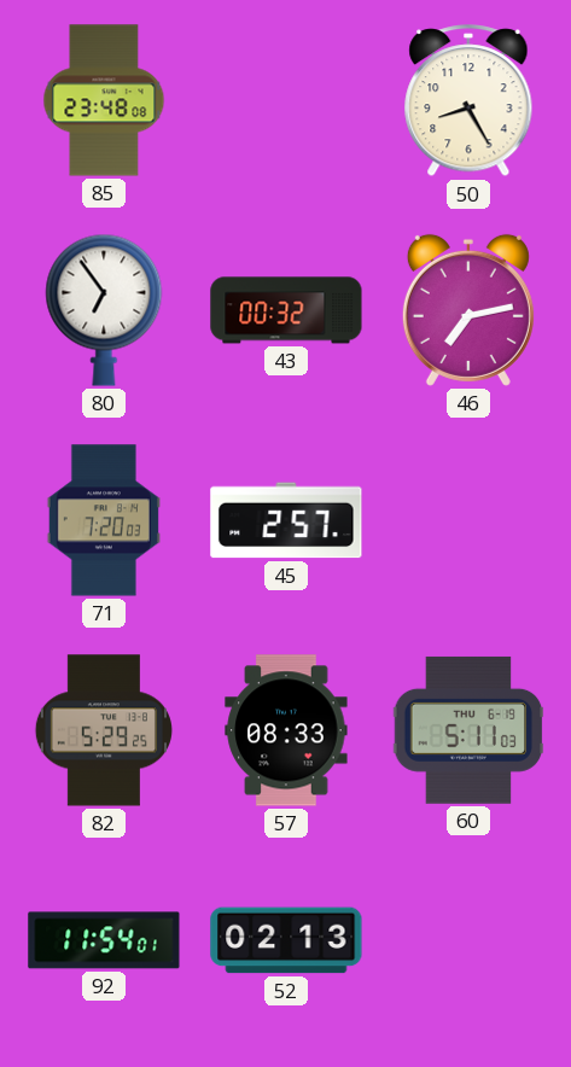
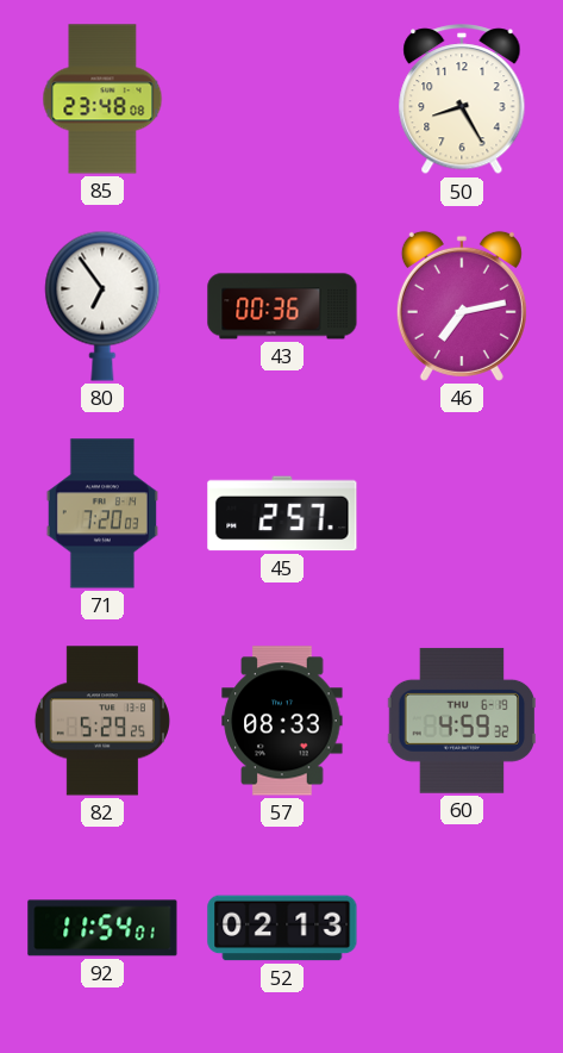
43: 00:32 -> 00:36 (282, 306)
60: 5:11 -> 4:59 (462, 721)
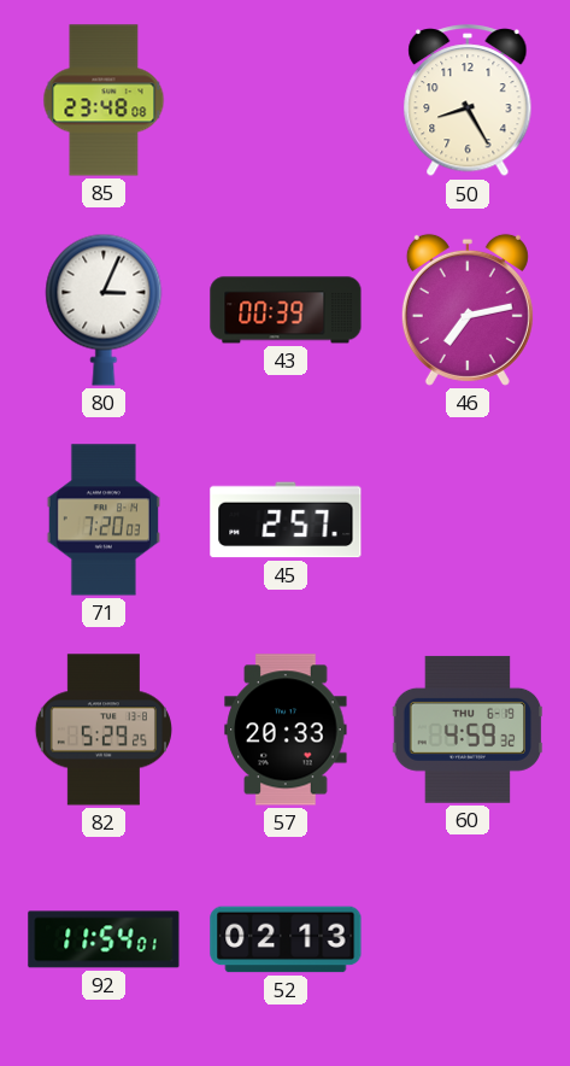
80: 6:54 -> 3:04 (104, 310)
43: 00:36 -> 00:39 (286, 310)
57: 08:33 -> 20:33 (286, 730)
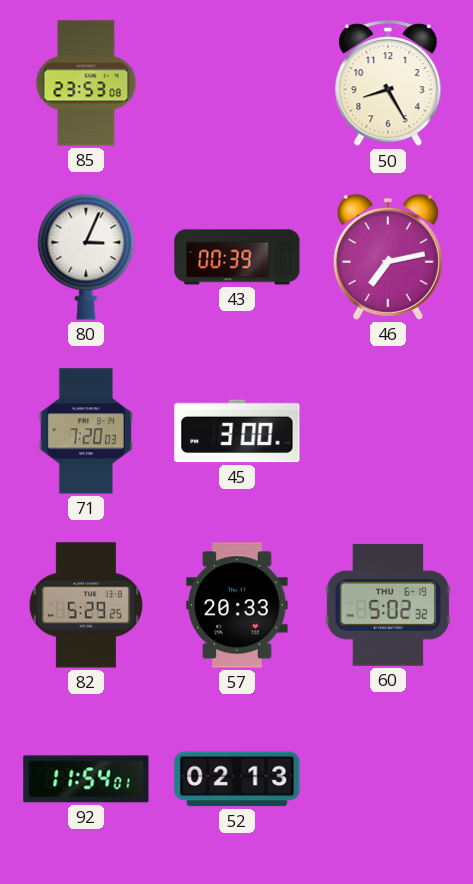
85: 23:48 -> 23:53 (86, 83)
45: 2:57 -> 3:00 (237, 431)
60: 4:59 -> 5:02 (388, 605)
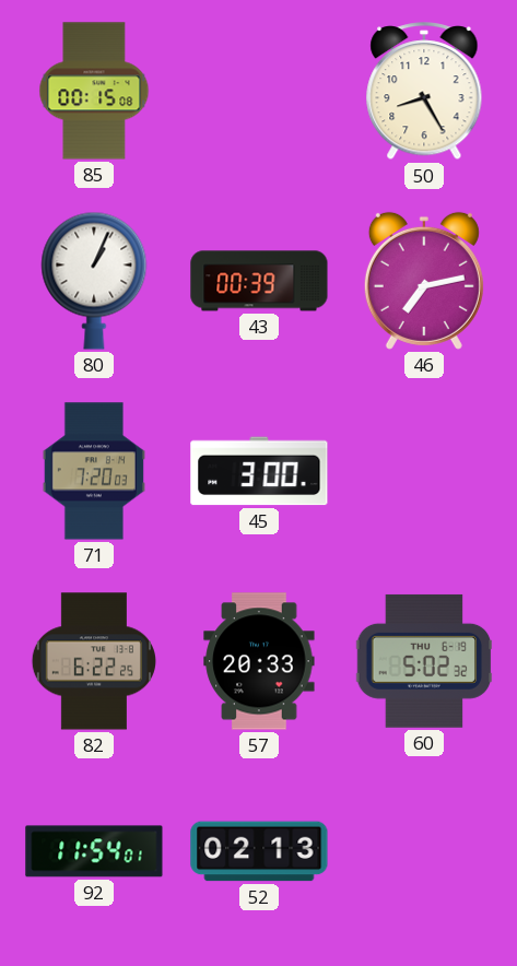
85: 23:53 -> 00:15 (94, 91)
80: 3:04 -> 1:04 (94, 281)
82: 5:29 -> 6:22 (94, 661)
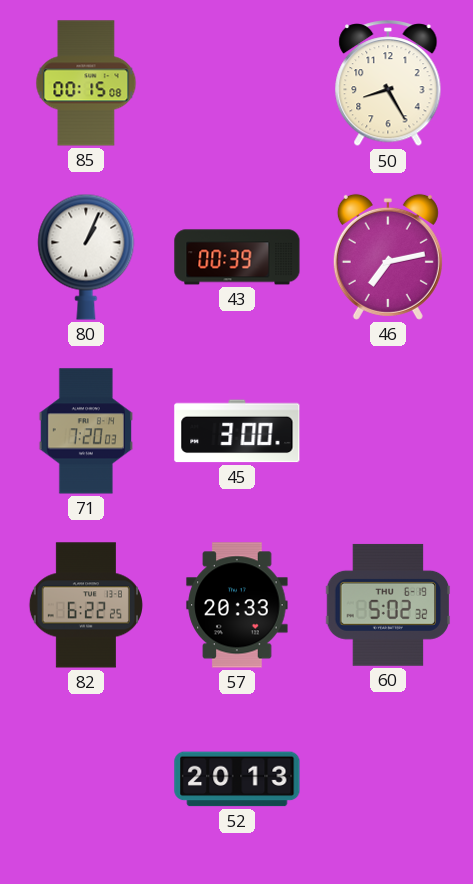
92: 11:54 -> none (94, 851)
52: 02:13 -> 20:13 (237, 779)
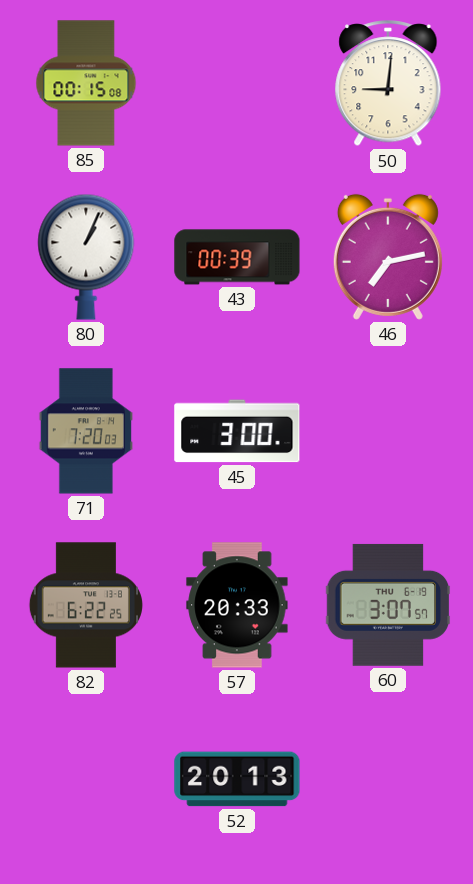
50: 8:25 -> 9:01 (388, 84)
60: 5:02 -> 3:07 (388, 605)
